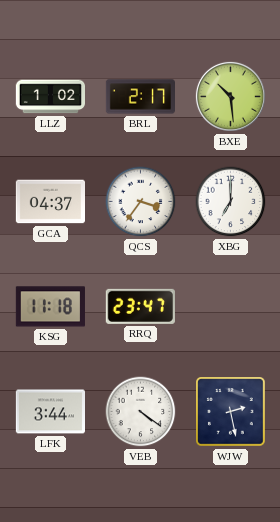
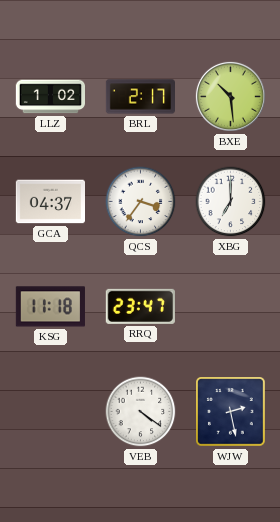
LFK: 3:44 -> none (50, 412)
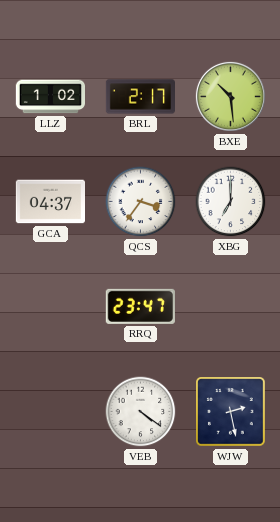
KSG: 11:18 -> none (50, 307)
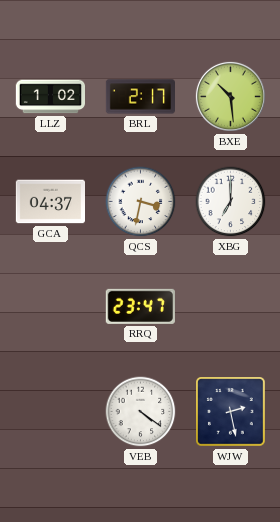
QCS: 3:36 -> 3:32 (141, 202)
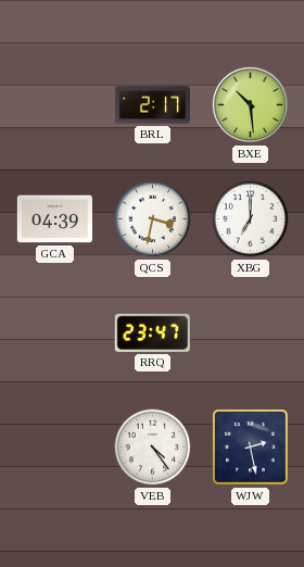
LLZ: 1:02 -> none (50, 97)
GCA: 04:37 -> 04:39 (54, 219)
VEB: 4:21 -> 4:24 (153, 448)
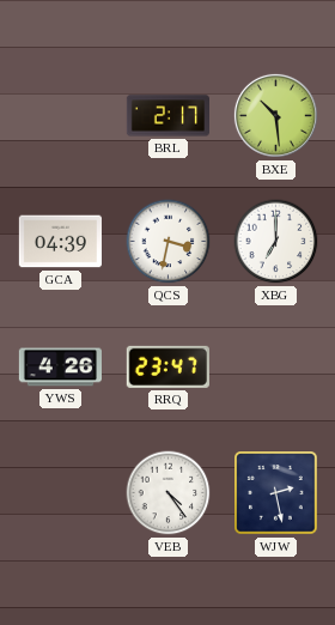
YWS: none -> 4:26 (60, 368)
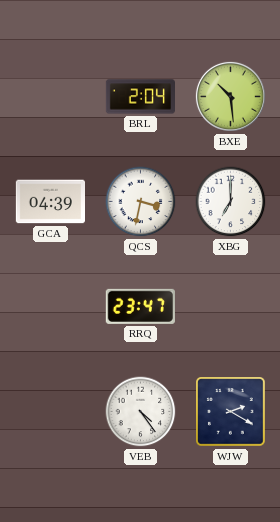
BRL: 2:17 -> 2:04 (140, 97)
YWS: 4:26 -> none (60, 368)
WJW: 2:28 -> 2:20 (231, 412)
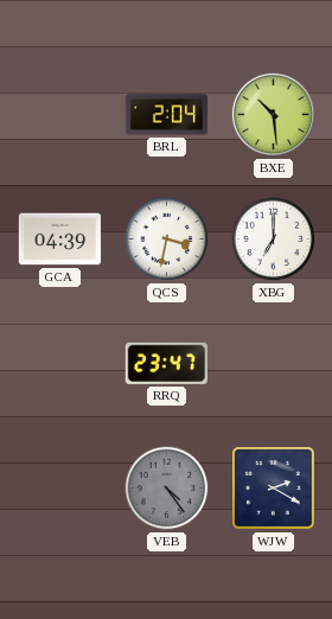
VEB dial: white -> grey (167, 489)
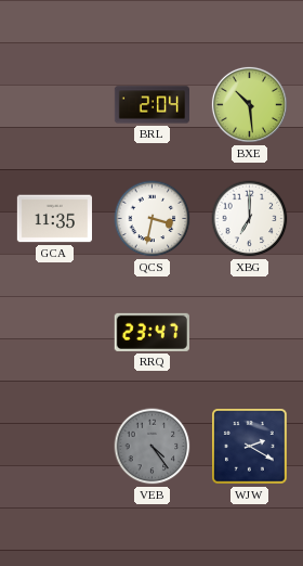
GCA: 04:39 -> 11:35 (54, 219)
